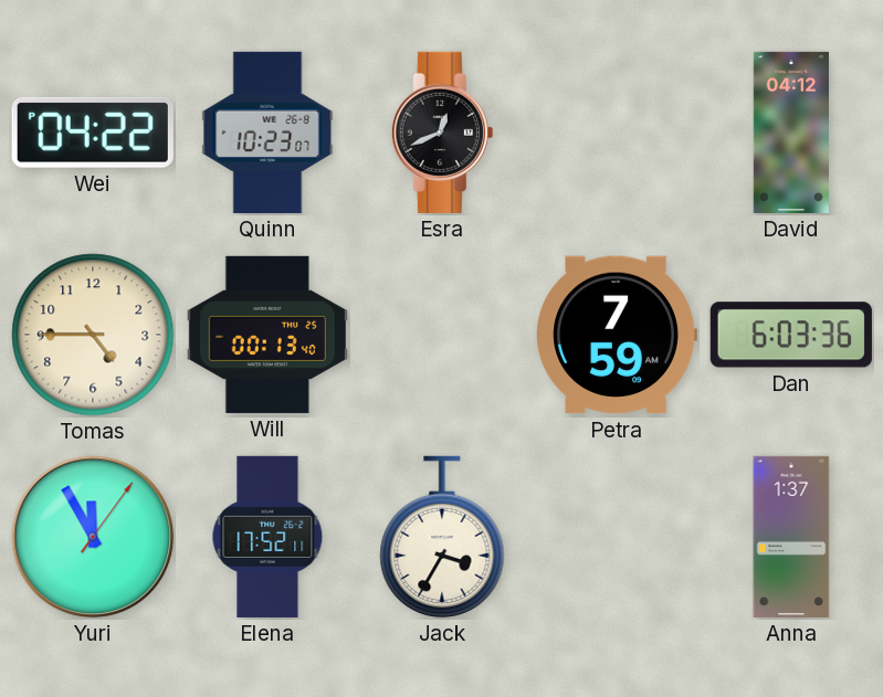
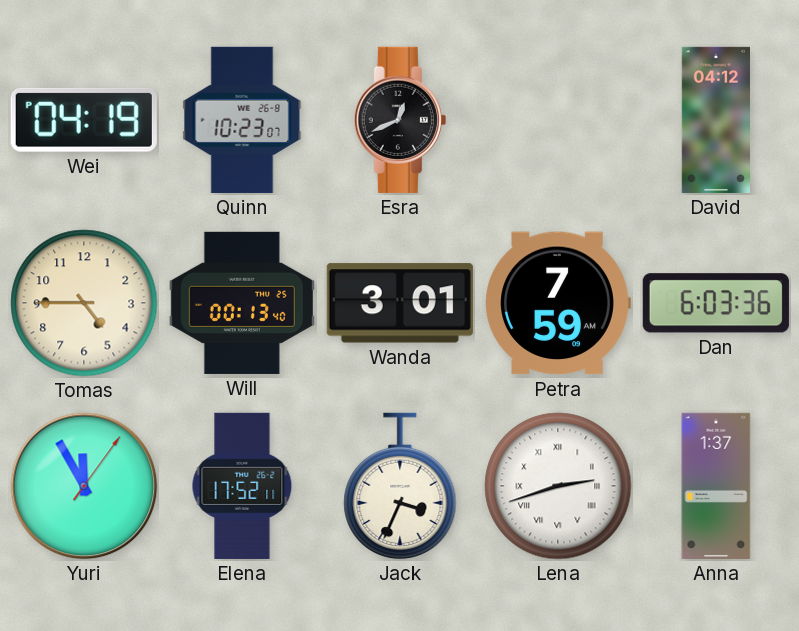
Wei: 04:22 -> 04:19 (84, 120)
Wanda: none -> 3:01 (400, 303)
Jack: 3:35 -> 3:34 (400, 486)
Lena: none -> 2:42 (558, 486)
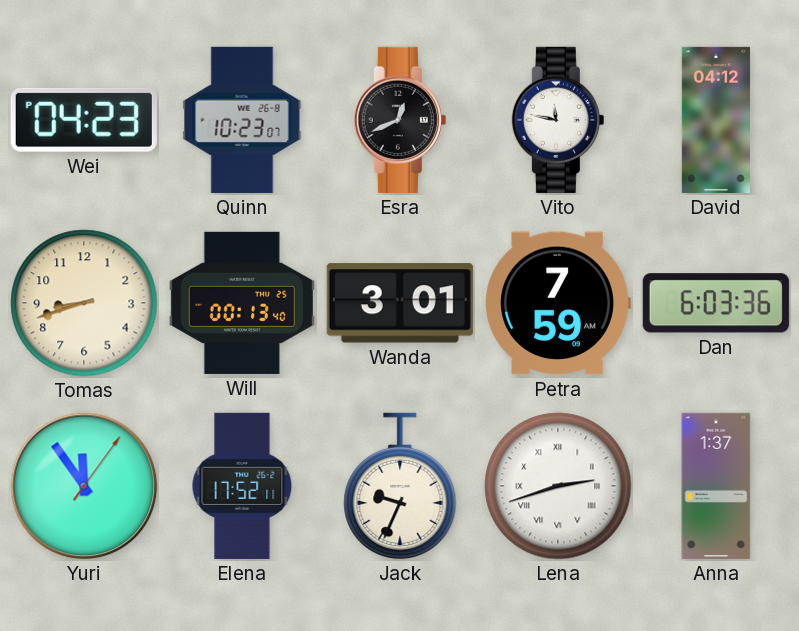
Wei: 04:19 -> 04:23 (84, 120)
Vito: none -> 11:47 (558, 120)
Tomas: 4:45 -> 8:42 (84, 303)
Yuri: 11:55 -> 11:54 (84, 486)
Jack: 3:34 -> 9:34 (400, 486)
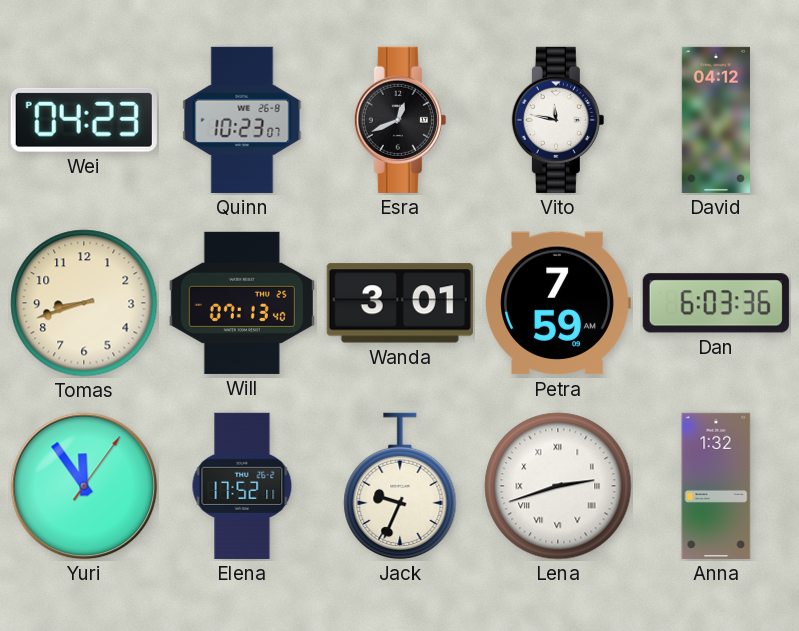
Will: 00:13 -> 07:13 (242, 303)
Anna: 1:37 -> 1:32 (716, 486)
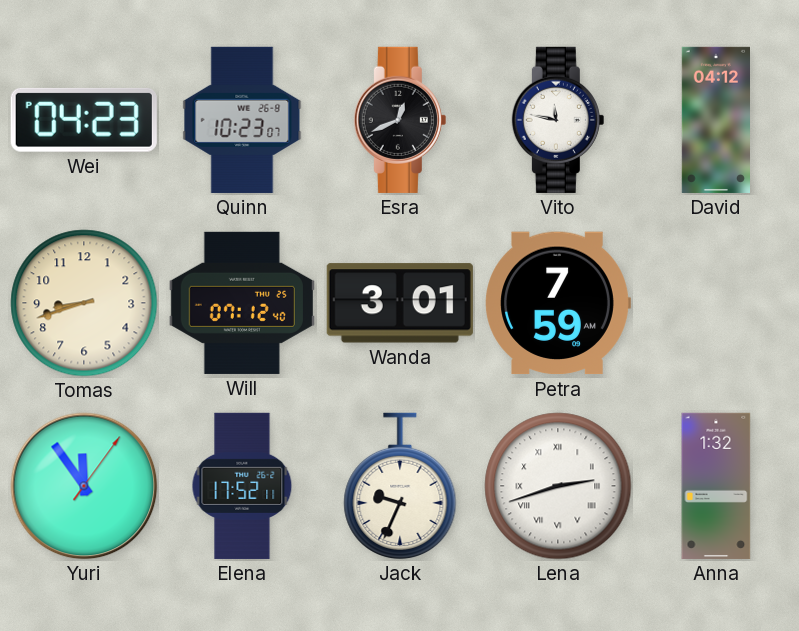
Will: 07:13 -> 07:12 (242, 303)
Dan: 6:03 -> none (716, 303)
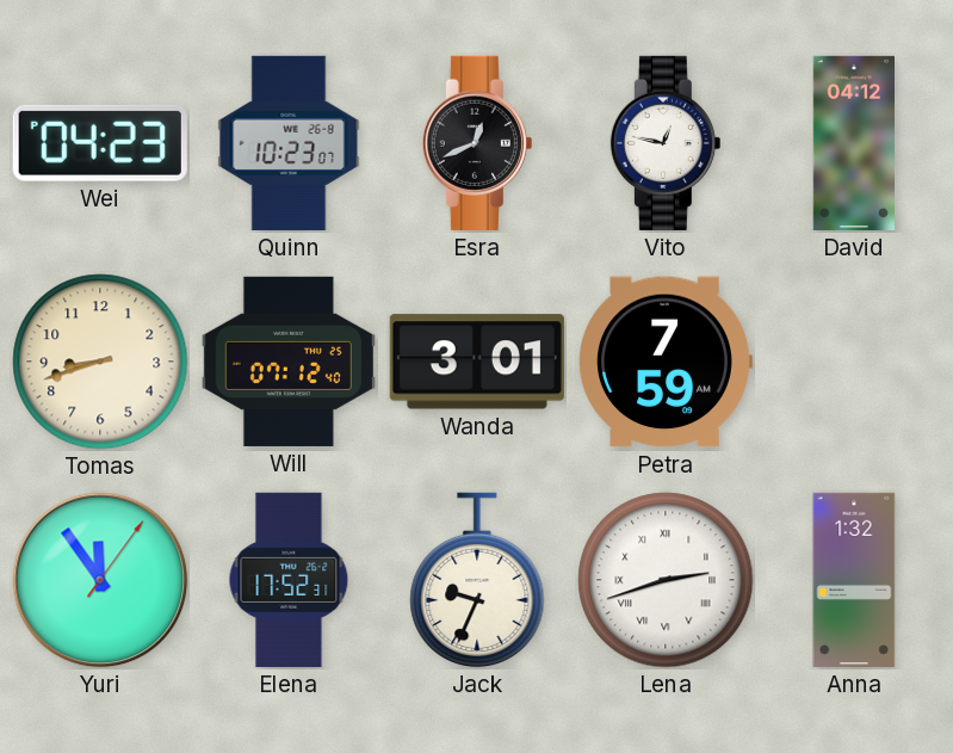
Vito: 11:47 -> 12:47 (666, 143)
Elena: 17:52:11 -> 17:52:31 (289, 580)
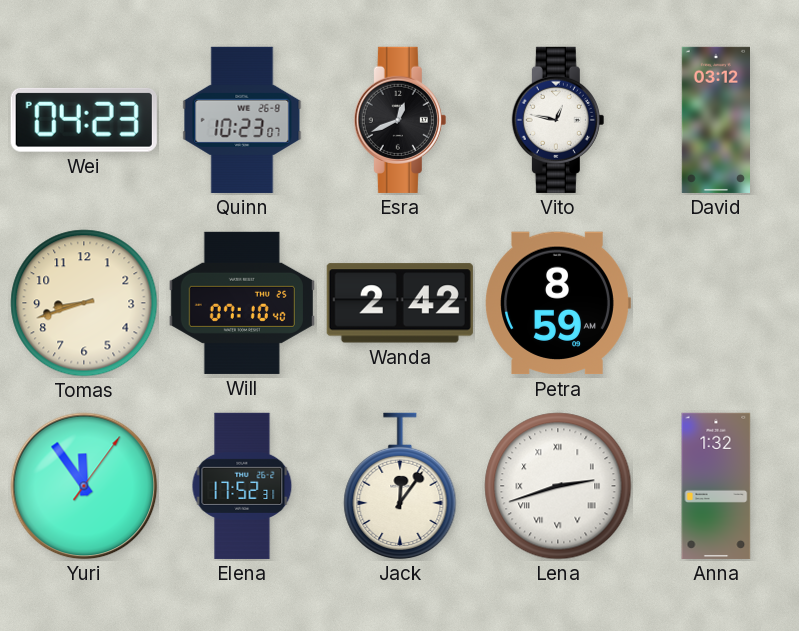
David: 04:12 -> 03:12 (715, 120)
Will: 07:12 -> 07:10 (242, 303)
Wanda: 3:01 -> 2:42 (400, 303)
Petra: 7:59 -> 8:59 (558, 303)
Jack: 9:34 -> 12:06 (400, 486)
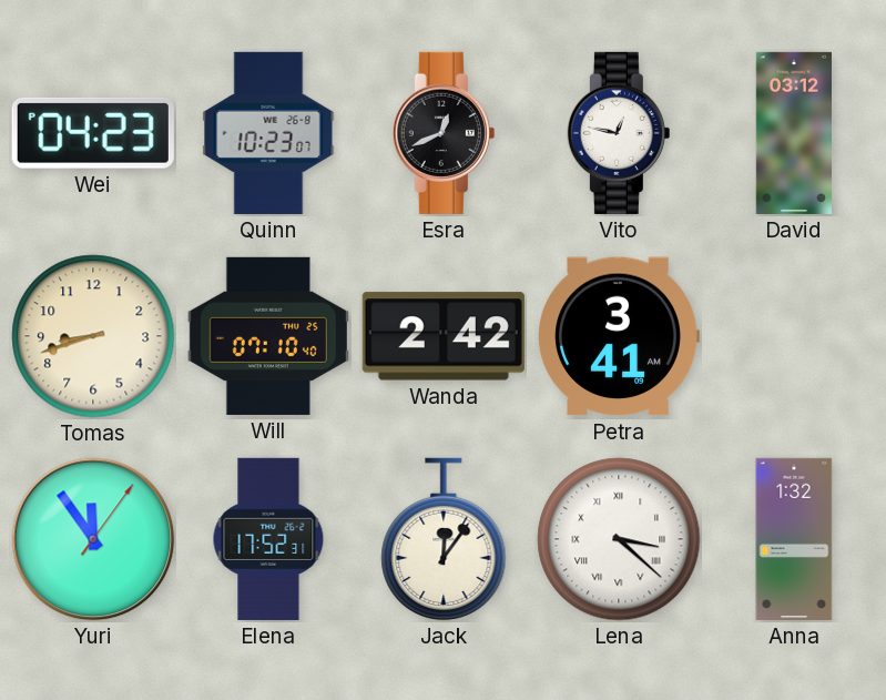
Petra: 8:59 -> 3:41 (619, 336)
Lena: 2:42 -> 3:22 (619, 539)
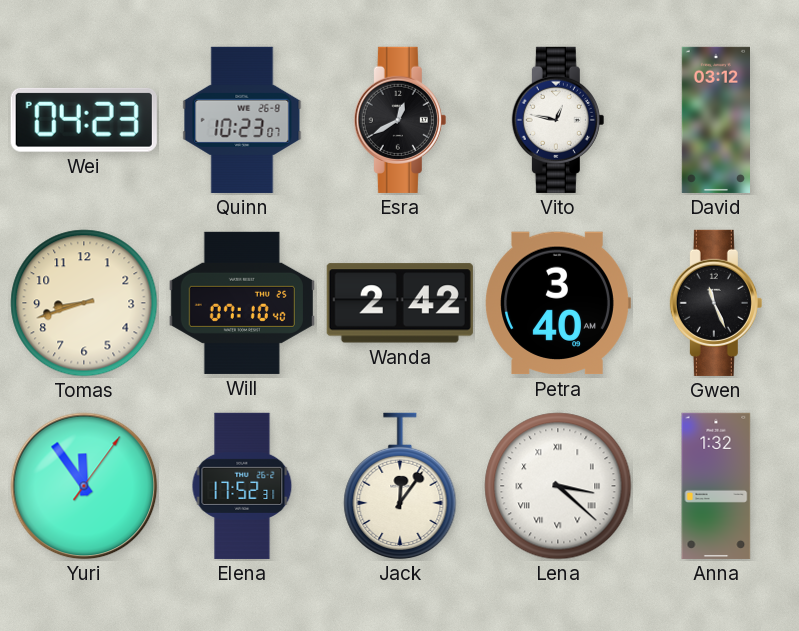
Esra: 12:41 -> 12:40 (400, 120)
Petra: 3:41 -> 3:40 (558, 303)
Gwen: none -> 11:26 (716, 303)
